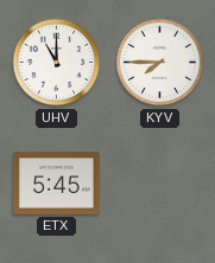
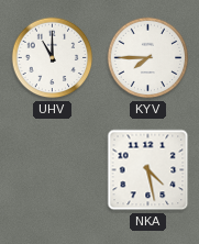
ETX: 5:45 -> none (57, 184)
NKA: none -> 4:28 (148, 170)
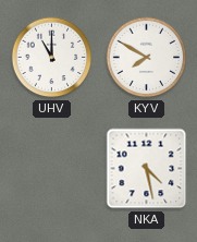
KYV: 7:45 -> 7:50 (147, 58)
